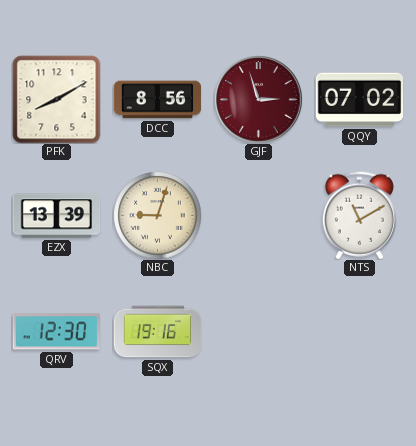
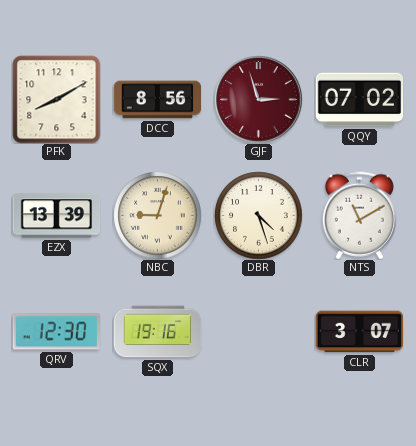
DBR: none -> 4:27 (258, 215)
CLR: none -> 3:07 (359, 332)
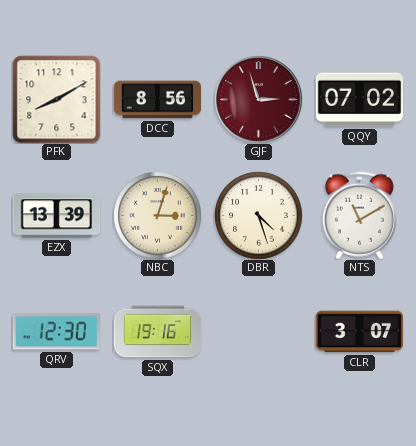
NBC: 9:03 -> 3:03 (157, 215)
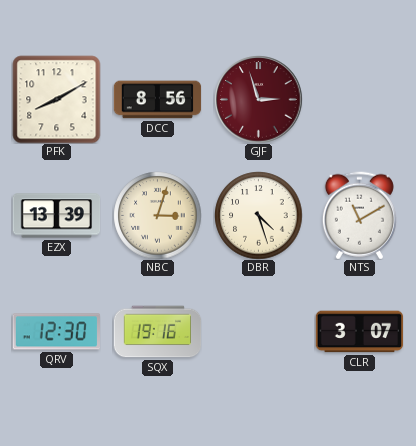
QQY: 07:02 -> none (359, 100)
